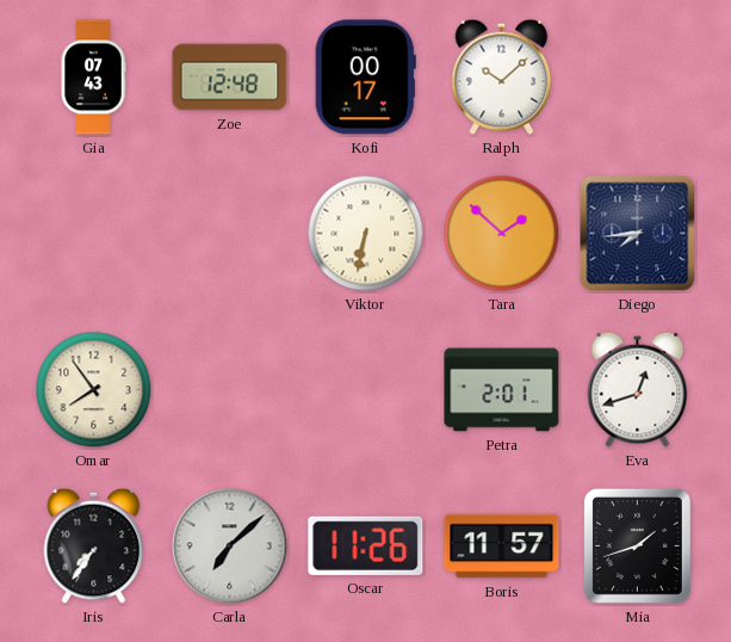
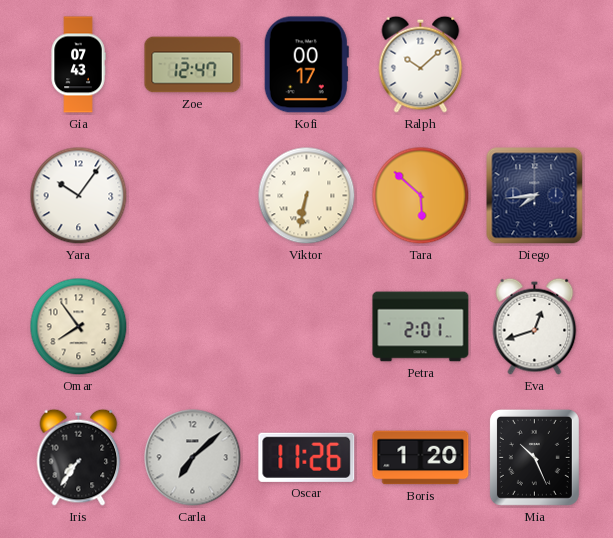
Zoe: 12:48 -> 12:47 (193, 65)
Yara: none -> 10:06 (79, 196)
Tara: 1:52 -> 5:52 (421, 196)
Boris: 11:57 -> 1:20 (421, 458)
Mia: 1:42 -> 10:26 (534, 457)
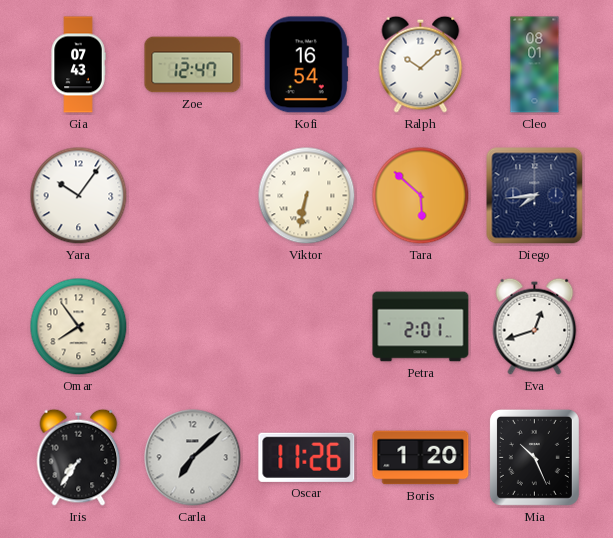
Kofi: 00:17 -> 16:54 (306, 65)
Cleo: none -> 08:01 (535, 65)
